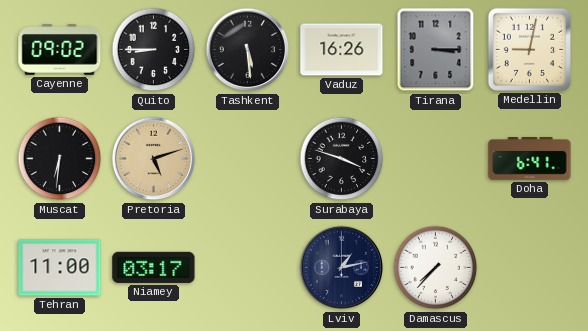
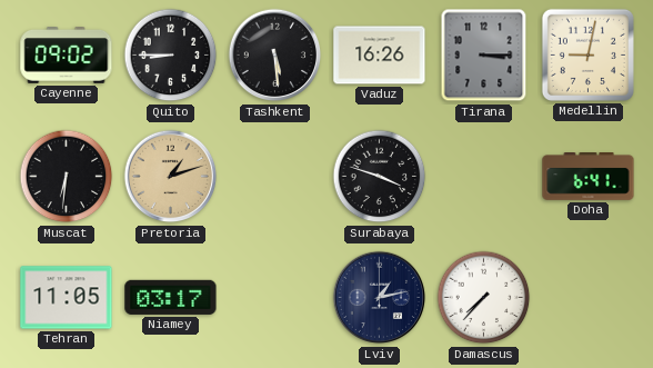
Pretoria: 5:12 -> 1:12 (171, 177)
Tehran: 11:00 -> 11:05 (67, 298)
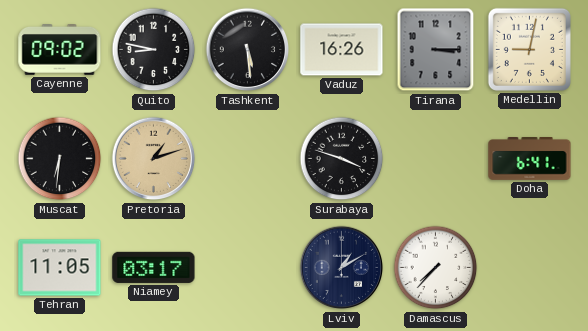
Quito: 8:45 -> 8:47 (154, 50)
Lviv: 1:13 -> 1:10 (342, 268)
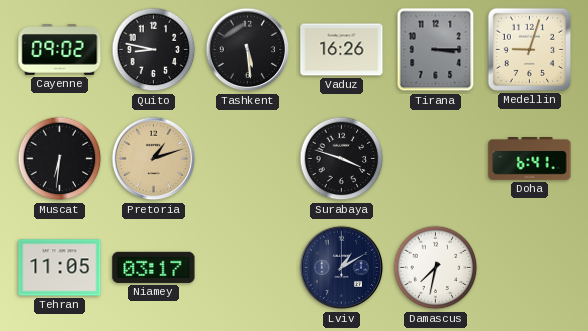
Medellin: 9:02 -> 9:03 (529, 49)
Damascus: 7:37 -> 7:32 (436, 268)
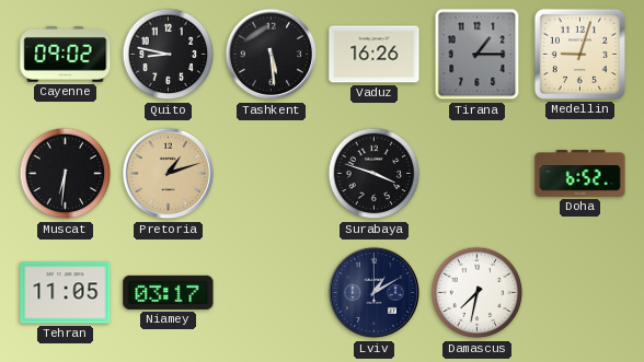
Tirana: 3:15 -> 1:15 (478, 55)
Doha: 6:41 -> 6:52 (580, 174)
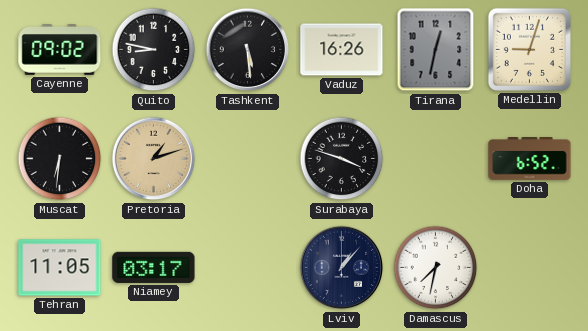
Tirana: 1:15 -> 12:32 (436, 50)
Lviv: 1:10 -> 1:07 (342, 268)
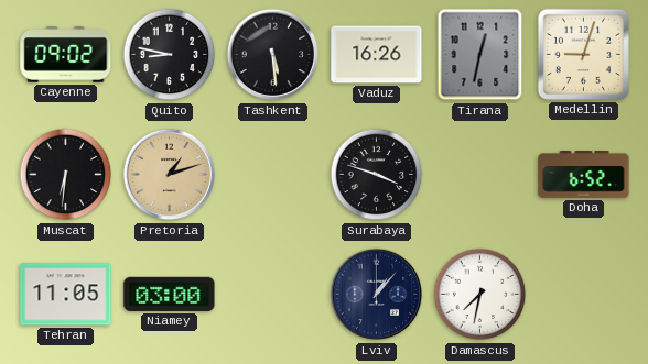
Niamey: 03:17 -> 03:00 (170, 294)
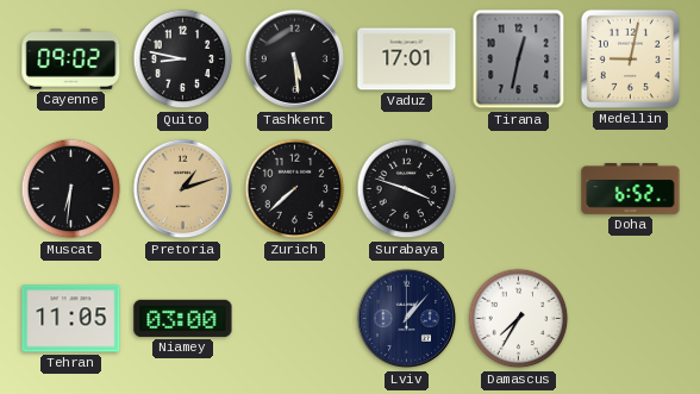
Vaduz: 16:26 -> 17:01 (407, 60)
Medellin: 9:03 -> 9:02 (630, 58)
Zurich: none -> 7:38 (295, 189)
Damascus: 7:32 -> 7:35 (519, 319)
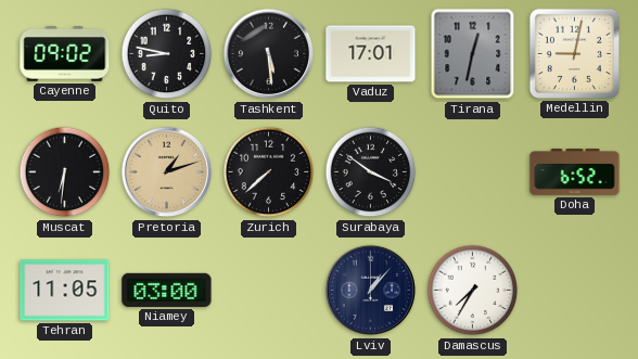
Surabaya: 3:48 -> 3:51 (371, 172)
